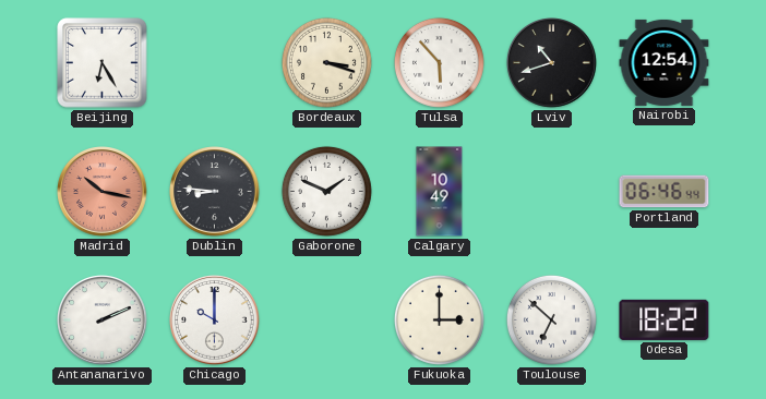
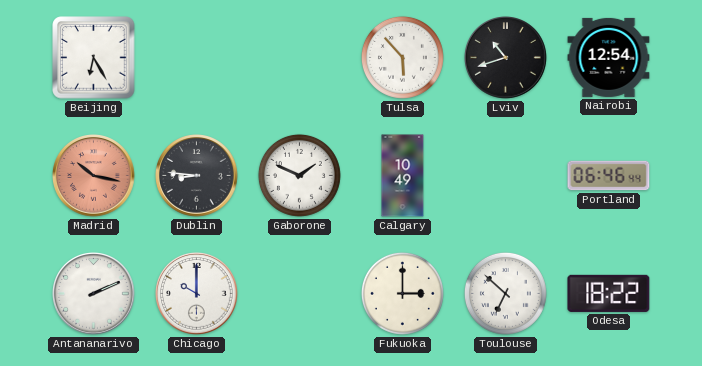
Bordeaux: 3:18 -> none (326, 62)
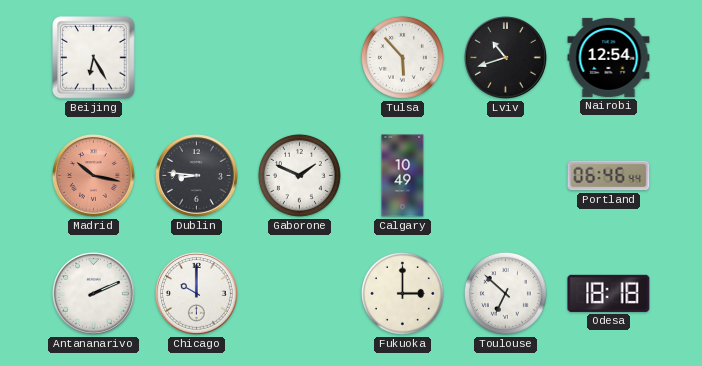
Odesa: 18:22 -> 18:18 (609, 293)
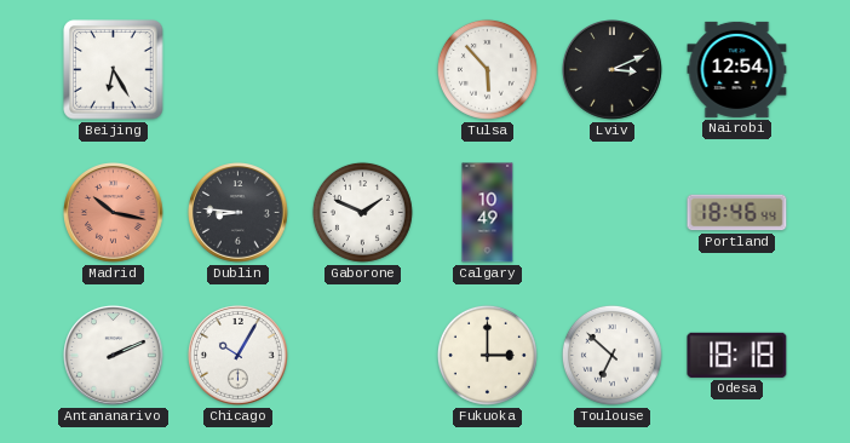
Lviv: 10:42 -> 3:11 (613, 70)
Portland: 06:46 -> 18:46 (737, 213)
Chicago: 10:00 -> 10:05 (239, 356)
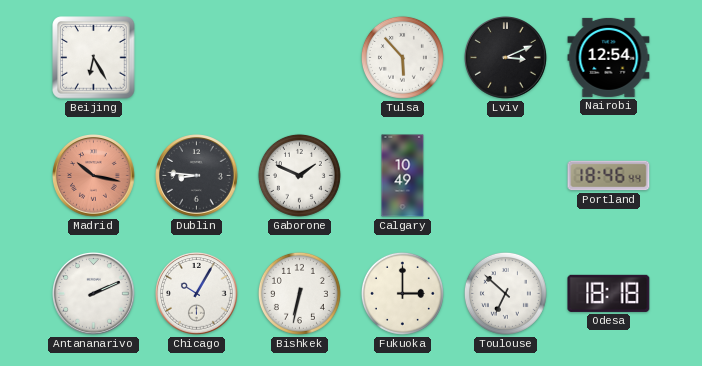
Bishkek: none -> 6:32 (299, 293)
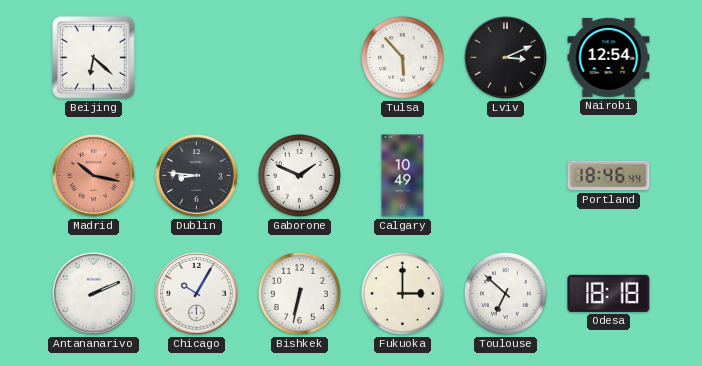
Beijing: 6:25 -> 6:22 (94, 58)
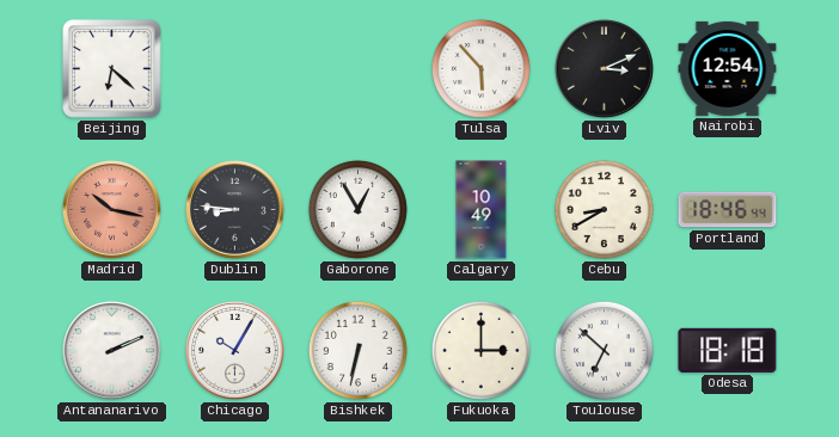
Gaborone: 1:49 -> 12:55 (357, 209)
Cebu: none -> 8:40 (604, 209)
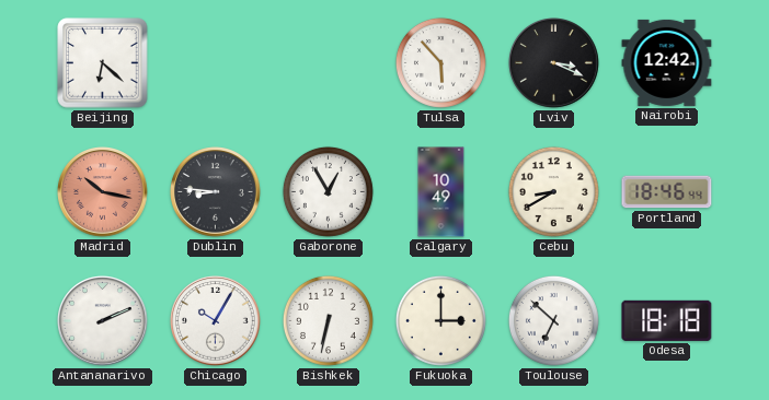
Lviv: 3:11 -> 3:19 (554, 63)
Nairobi: 12:54 -> 12:42 (667, 62)
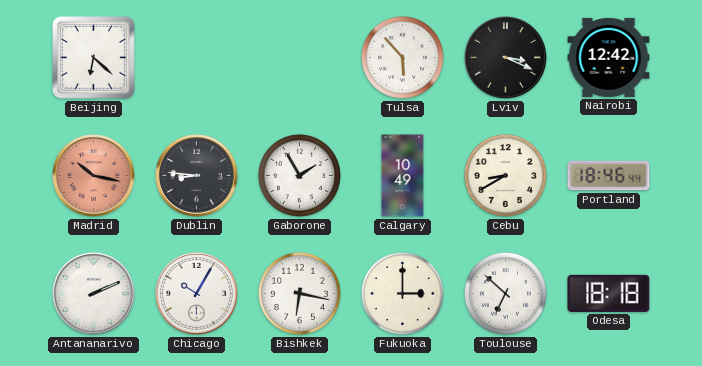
Gaborone: 12:55 -> 1:55 (299, 175)
Bishkek: 6:32 -> 6:17 (299, 293)
